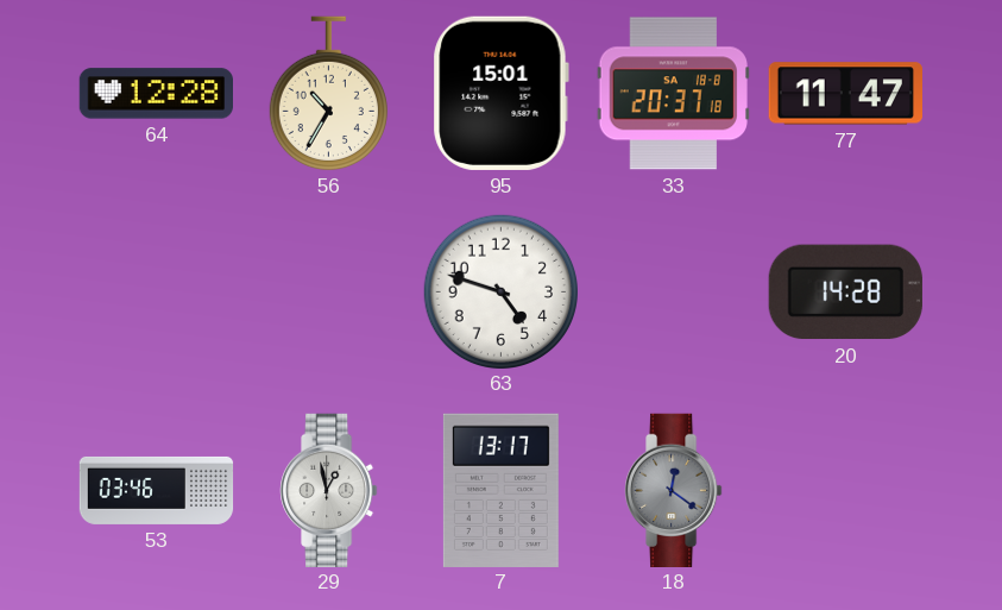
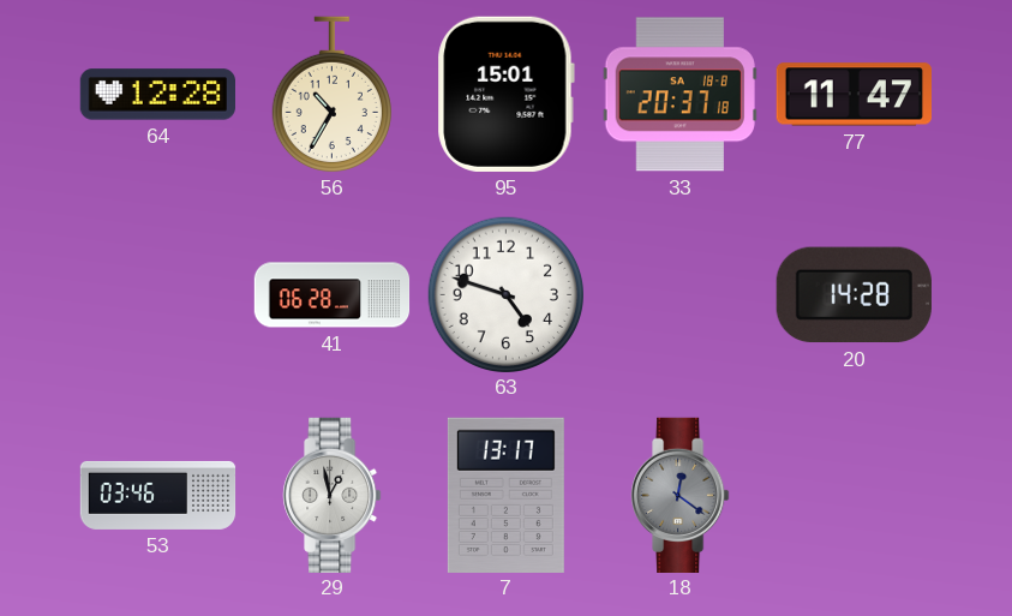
41: none -> 06:28 (333, 295)
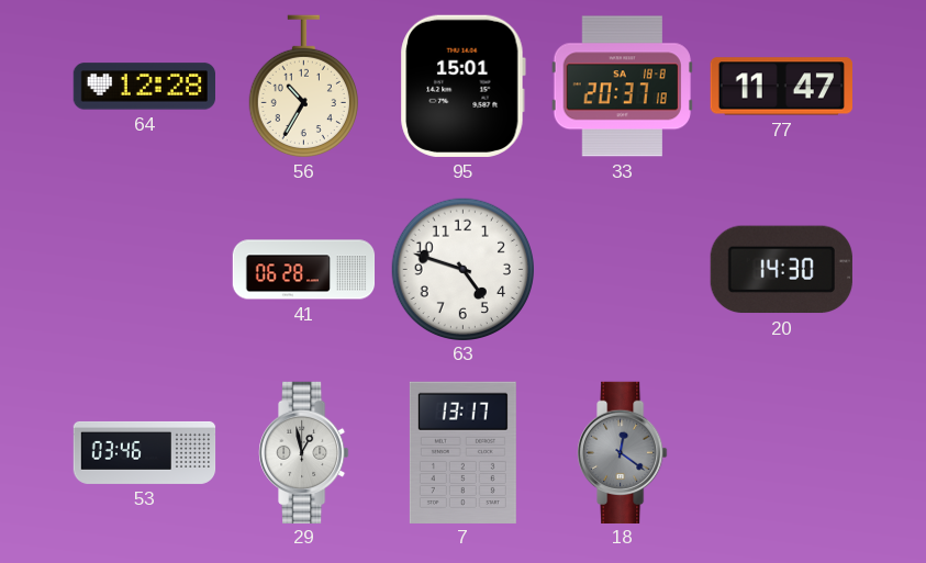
20: 14:28 -> 14:30 (781, 270)
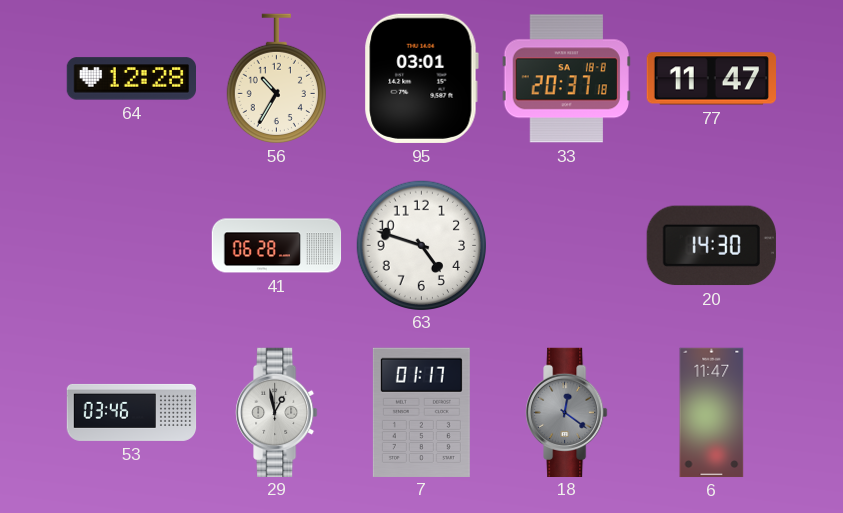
95: 15:01 -> 03:01 (421, 78)
7: 13:17 -> 01:17 (421, 412)
6: none -> 11:47 (712, 413)
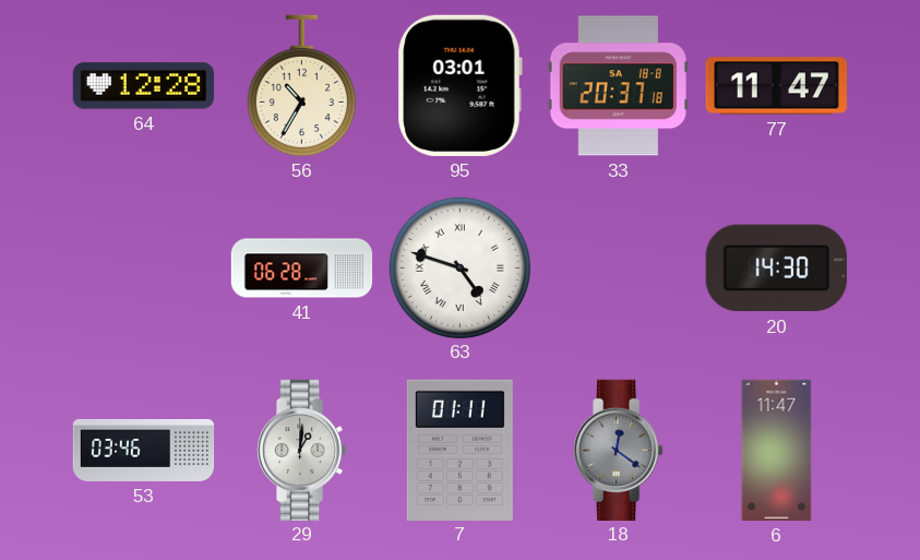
63 numerals: Arabic -> Roman (459, 267)
29: 12:58 -> 1:01 (302, 450)
7: 01:17 -> 01:11 (459, 450)
